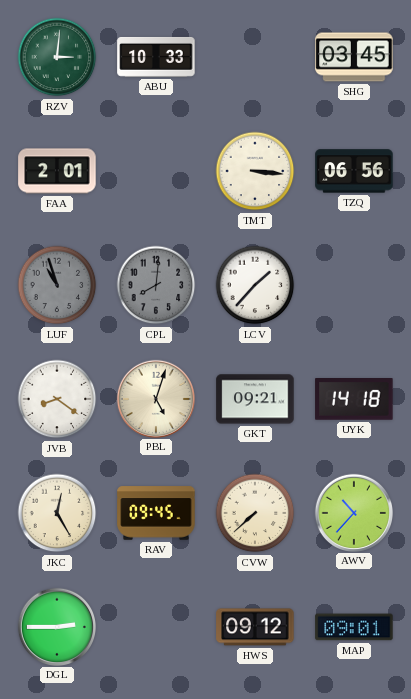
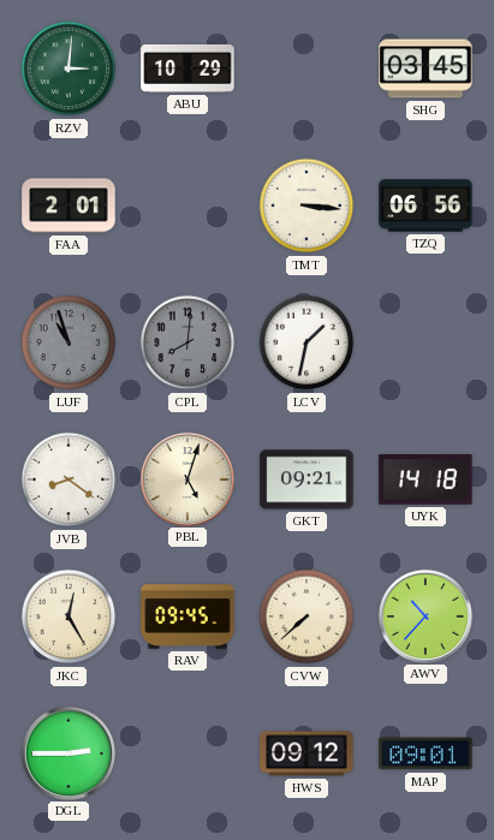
ABU: 10:33 -> 10:29 (188, 68)
LCV: 1:37 -> 1:32 (306, 342)
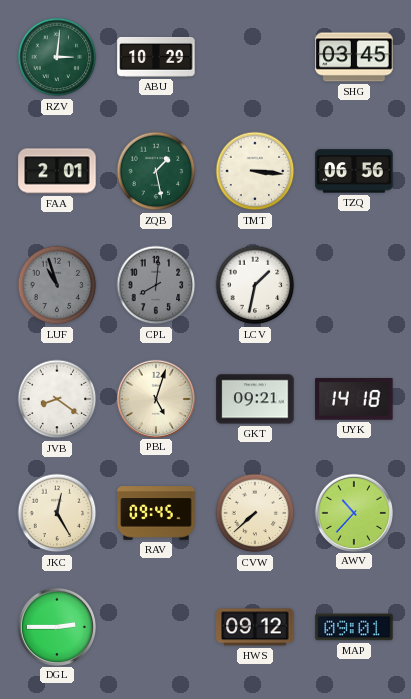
ZQB: none -> 1:28 (156, 171)
